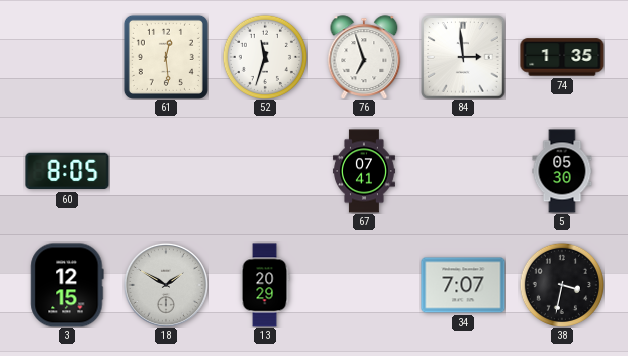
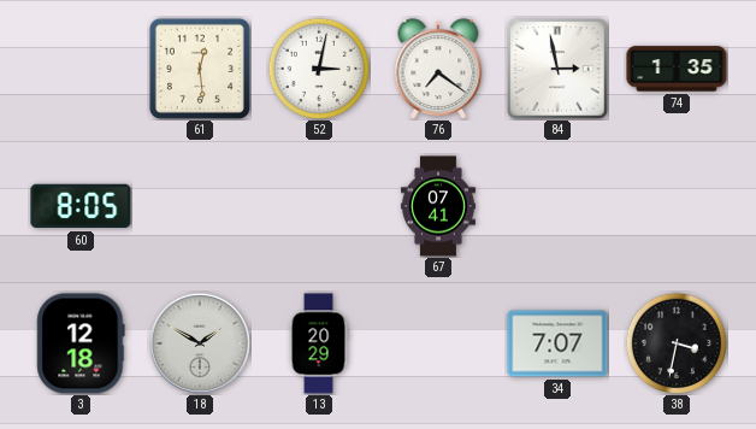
52: 11:33 -> 3:02 (319, 69)
76: 6:57 -> 7:21 (438, 69)
84: 2:59 -> 2:58 (557, 69)
5: 05:30 -> none (562, 171)
3: 12:15 -> 12:18 (81, 343)
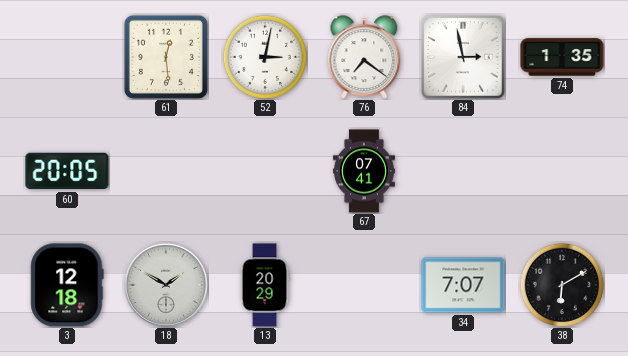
60: 8:05 -> 20:05 (67, 171)
38: 3:32 -> 6:10 (562, 285)
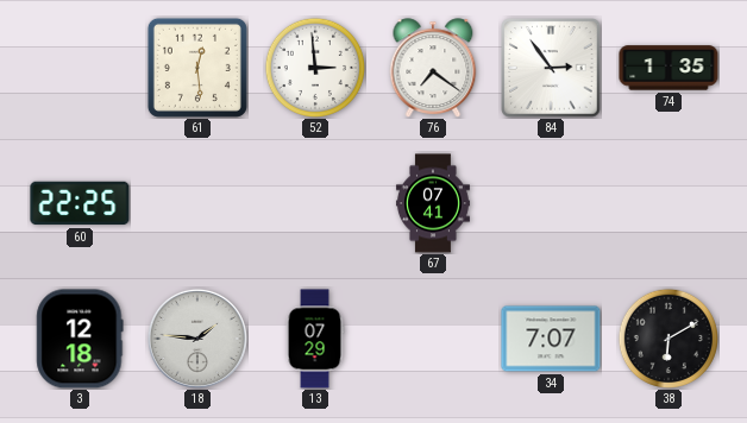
52: 3:02 -> 2:59 (315, 68)
84: 2:58 -> 2:54 (551, 68)
60: 20:05 -> 22:25 (80, 203)
18: 1:50 -> 1:46 (197, 339)
13: 20:29 -> 07:29 (315, 339)
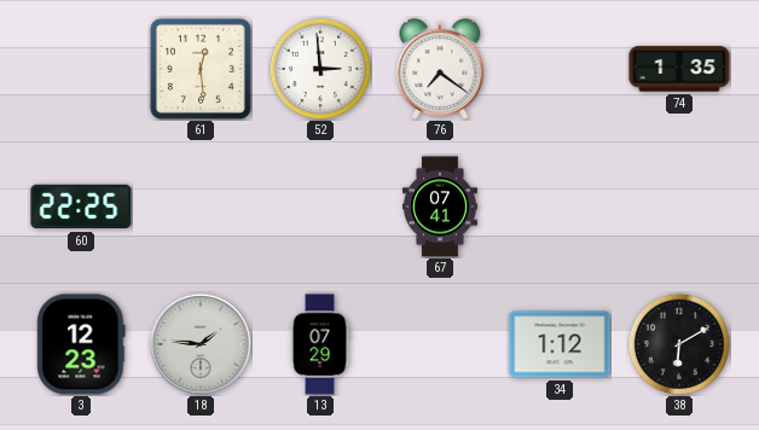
84: 2:54 -> none (551, 68)
3: 12:18 -> 12:23 (81, 344)
34: 7:07 -> 1:12 (560, 344)
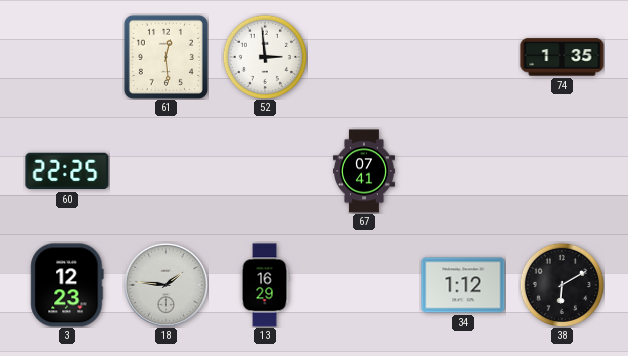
76: 7:21 -> none (440, 69)
13: 07:29 -> 16:29 (265, 285)
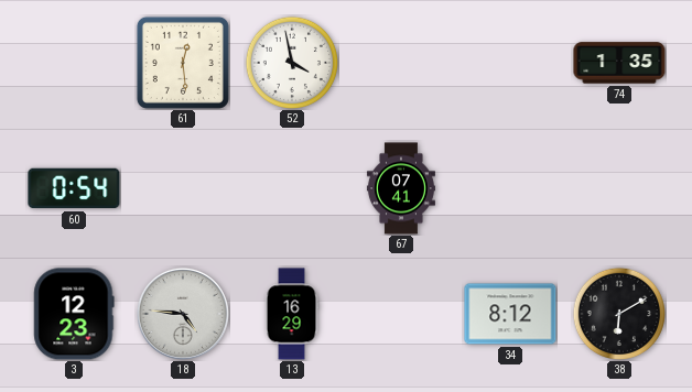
52: 2:59 -> 3:58 (292, 63)
60: 22:25 -> 0:54 (74, 188)
18: 1:46 -> 4:46 (183, 314)
34: 1:12 -> 8:12 (510, 314)
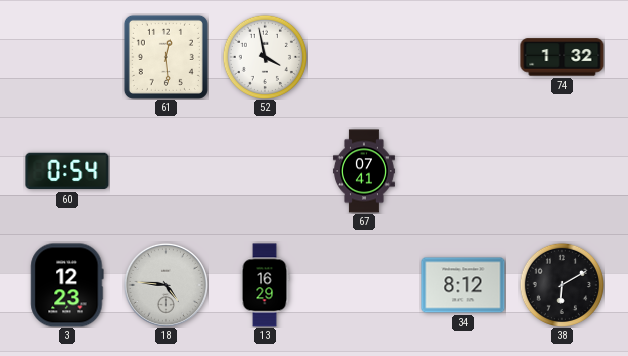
74: 1:35 -> 1:32 (562, 57)
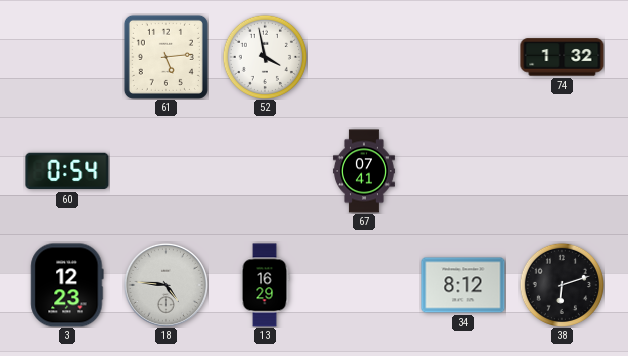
61: 12:29 -> 5:14 (166, 57)
38: 6:10 -> 6:12 (562, 285)
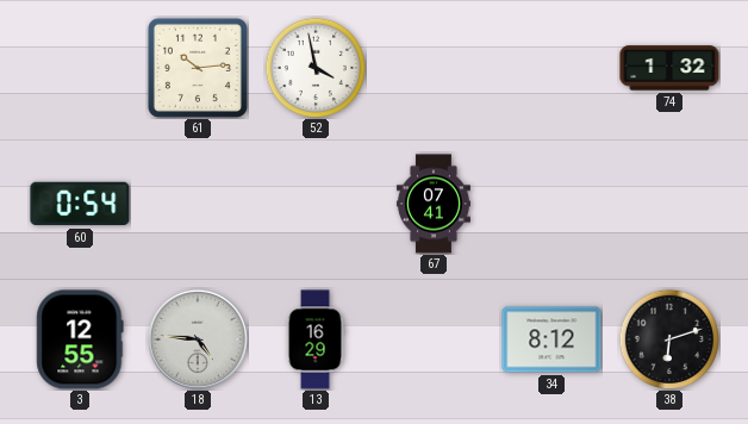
61: 5:14 -> 10:14 (198, 68)
3: 12:23 -> 12:55 (80, 339)
